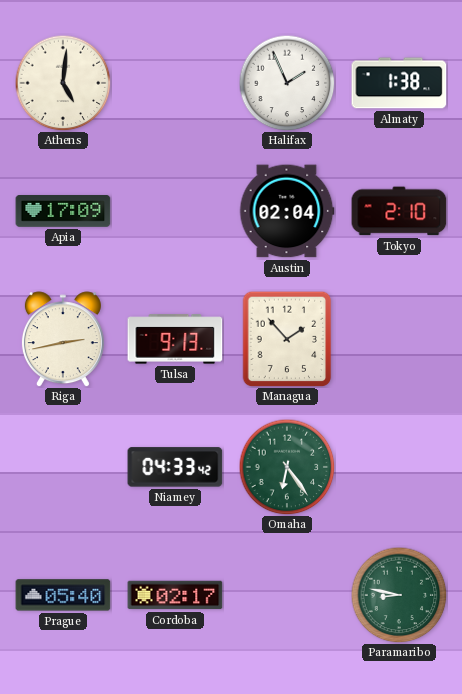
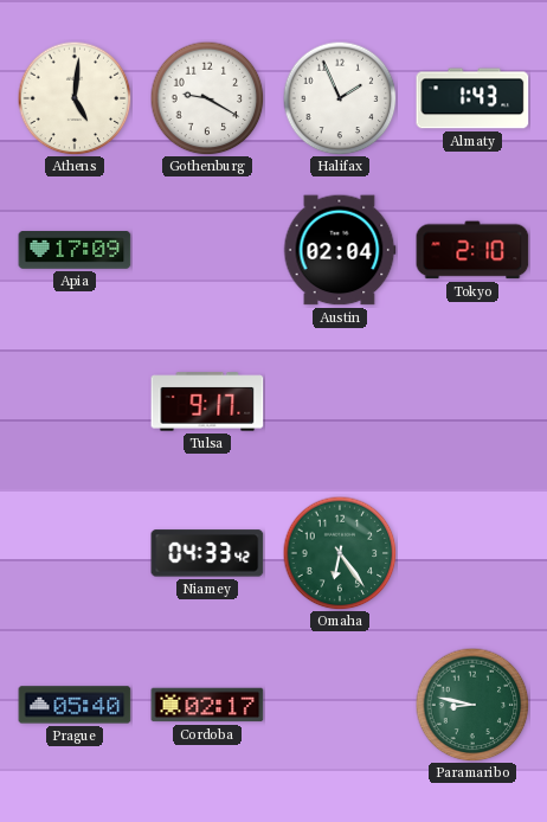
Gothenburg: none -> 9:20 (207, 98)
Almaty: 1:38 -> 1:43 (472, 98)
Riga: 2:43 -> none (63, 339)
Tulsa: 9:13 -> 9:17 (207, 402)
Managua: 1:53 -> none (287, 339)
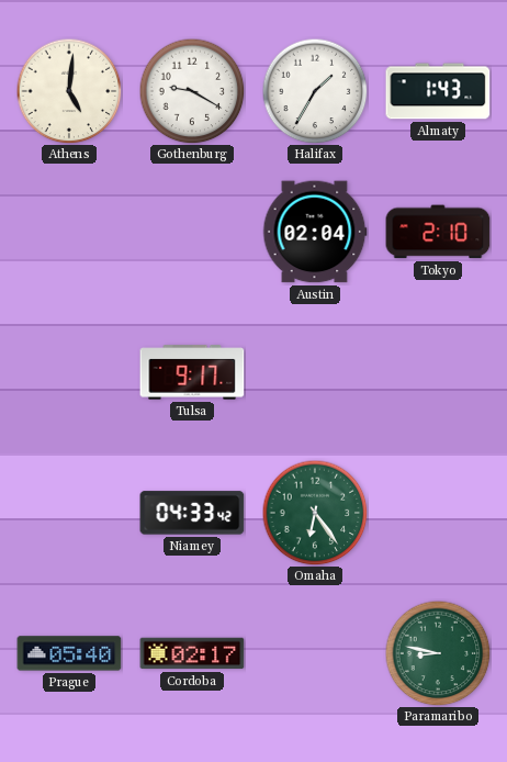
Halifax: 1:56 -> 1:35 (315, 91)
Apia: 17:09 -> none (75, 251)
